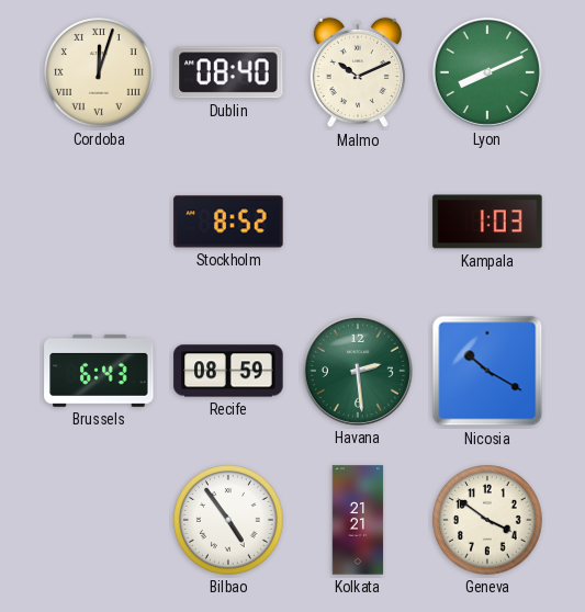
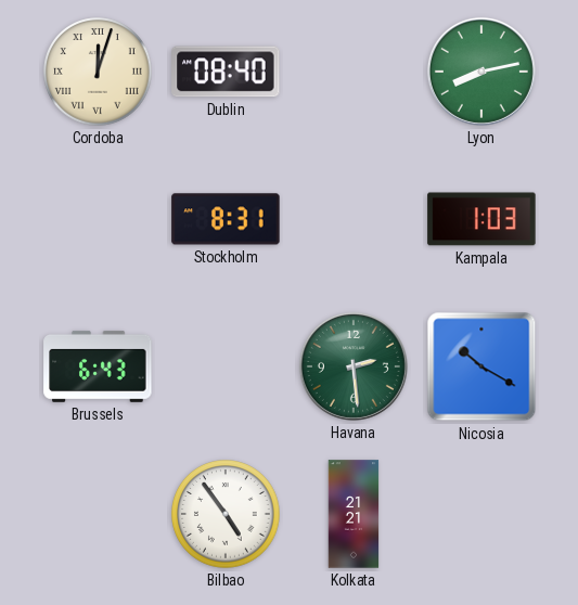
Malmo: 10:11 -> none (358, 72)
Lyon: 8:11 -> 8:13 (481, 72)
Stockholm: 8:52 -> 8:31 (226, 219)
Recife: 08:59 -> none (228, 371)
Geneva: 3:51 -> none (487, 520)
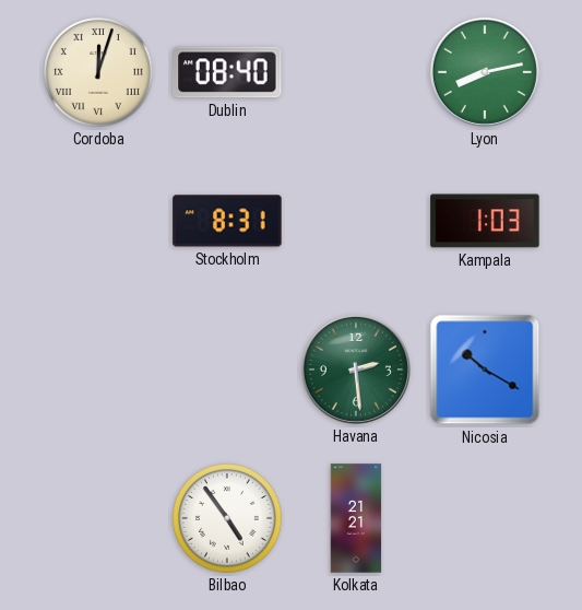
Brussels: 6:43 -> none (98, 366)
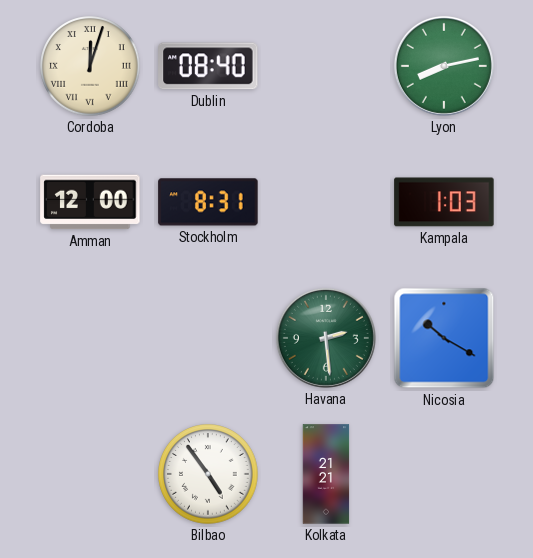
Amman: none -> 12:00 (90, 202)
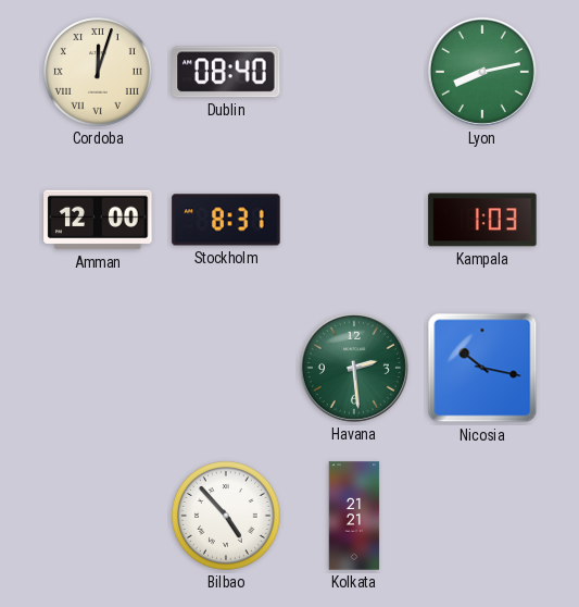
Nicosia: 10:20 -> 10:17 (482, 368)
Bilbao: 4:54 -> 4:53 (226, 516)
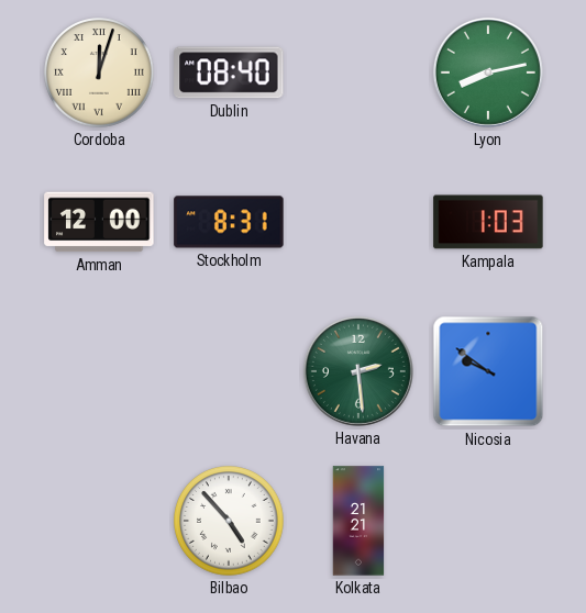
Nicosia: 10:17 -> 9:51 (488, 371)
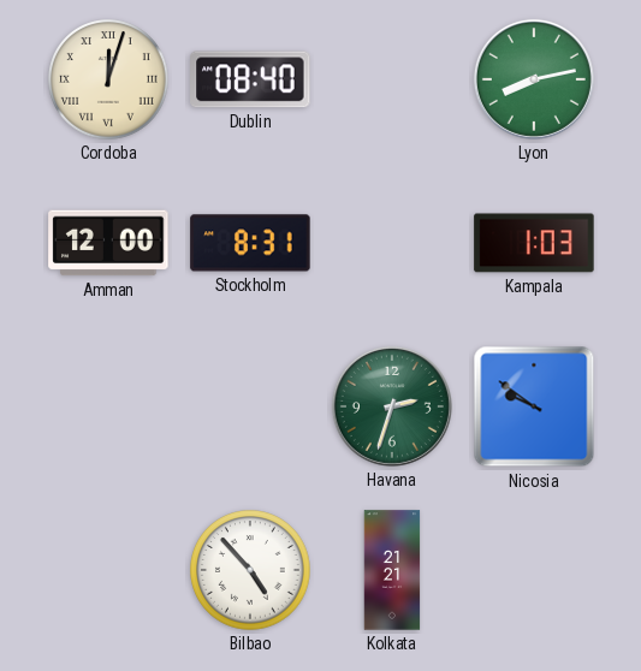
Havana: 2:29 -> 2:33 (392, 406)
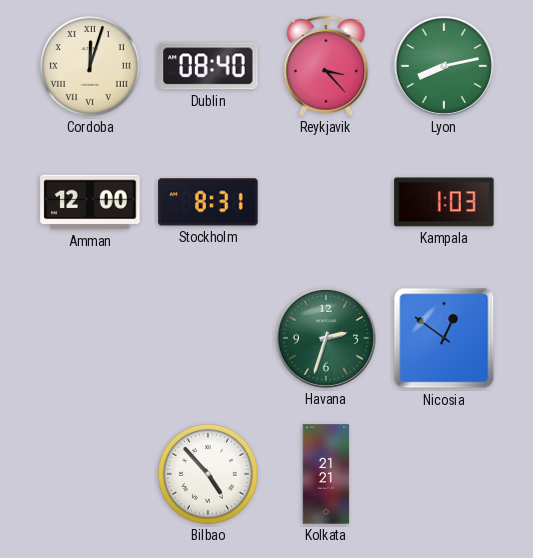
Reykjavik: none -> 3:23 (326, 67)
Nicosia: 9:51 -> 12:51 (444, 338)
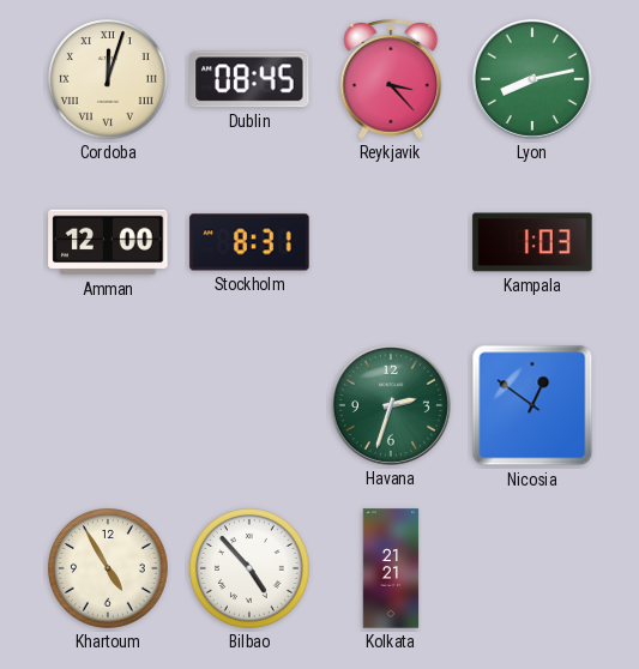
Dublin: 08:40 -> 08:45 (249, 79)
Khartoum: none -> 4:55 (108, 568)
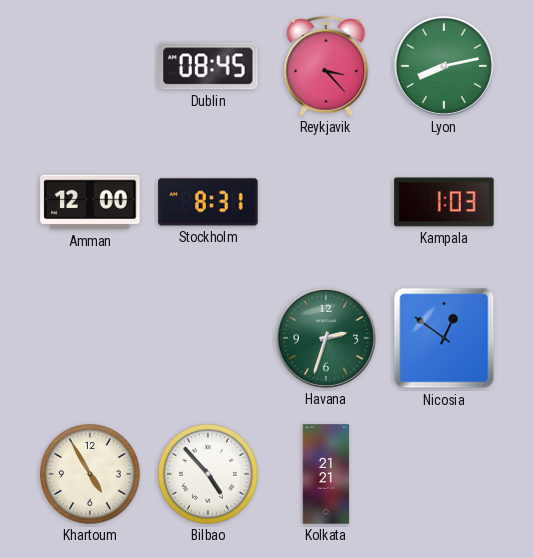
Cordoba: 12:03 -> none (108, 79)
